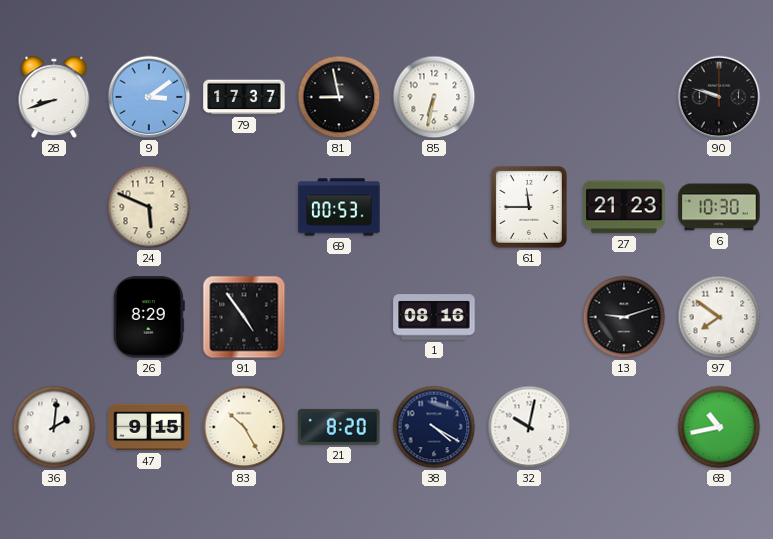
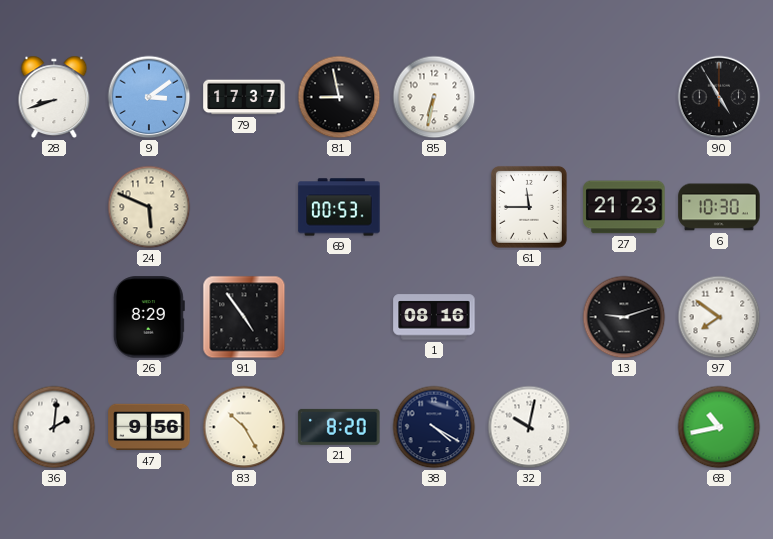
90: 9:48 -> 4:55 (719, 97)
47: 9:15 -> 9:56 (149, 427)
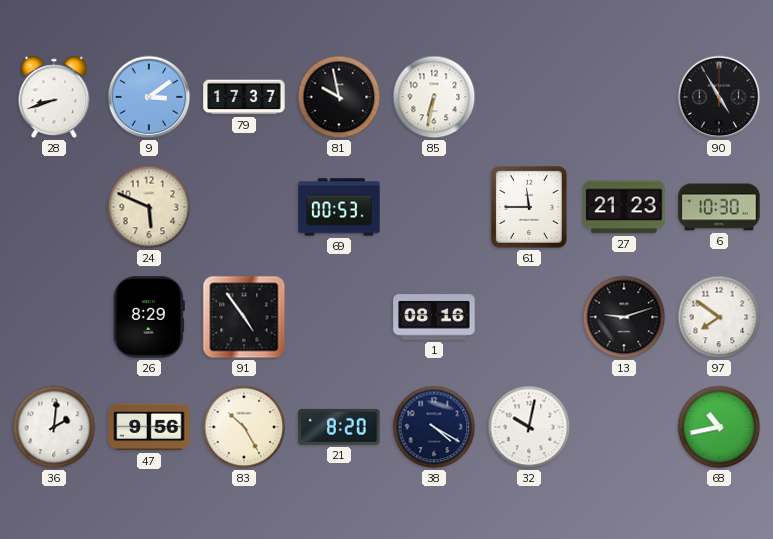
81: 8:58 -> 9:58 (339, 97)
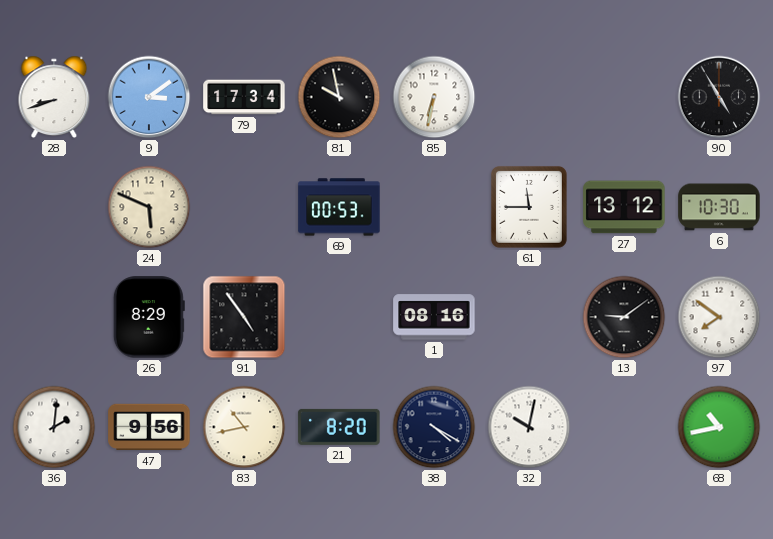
79: 17:37 -> 17:34 (244, 97)
27: 21:23 -> 13:12 (624, 207)
13: 9:12 -> 9:09 (624, 317)
83: 10:25 -> 10:43 (244, 427)
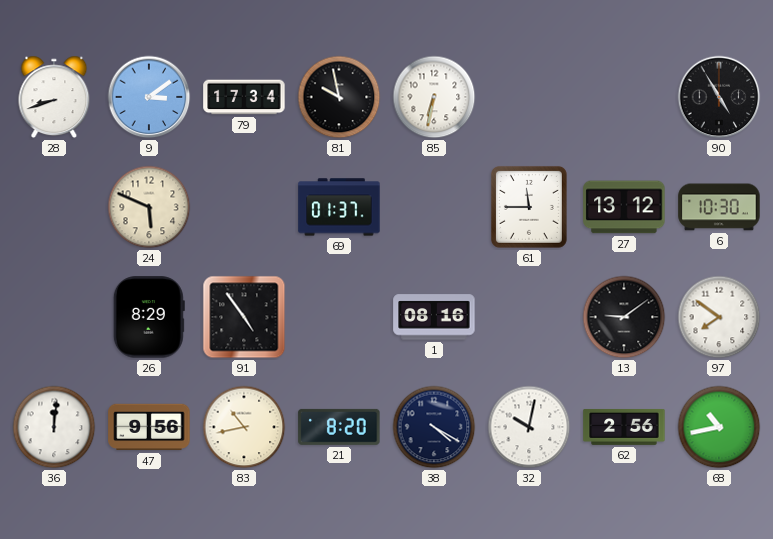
69: 00:53 -> 01:37 (339, 207)
36: 2:01 -> 12:01 (54, 427)
62: none -> 2:56 (624, 427)
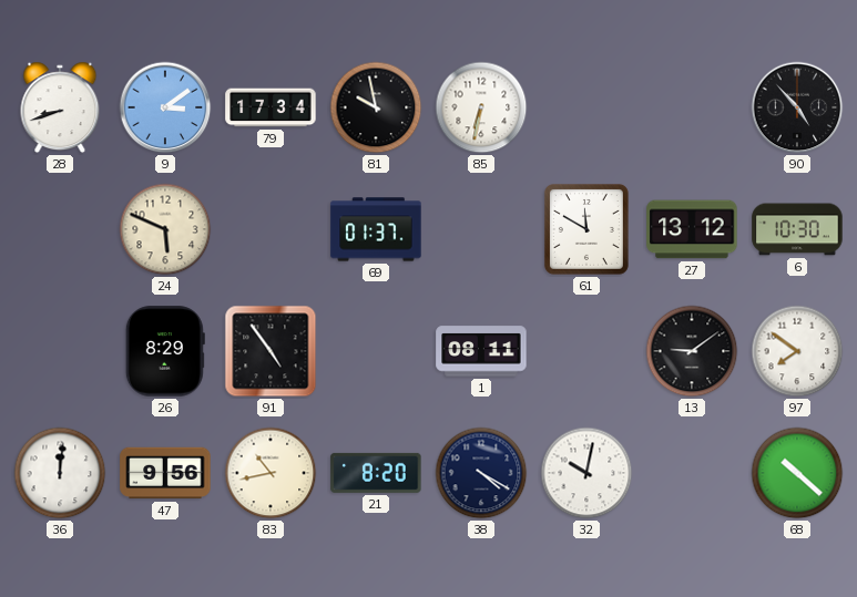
90: 4:55 -> 4:53 (797, 107)
61: 11:45 -> 11:50 (586, 229)
1: 08:16 -> 08:11 (481, 351)
62: 2:56 -> none (624, 427)
68: 10:43 -> 10:22 (797, 473)
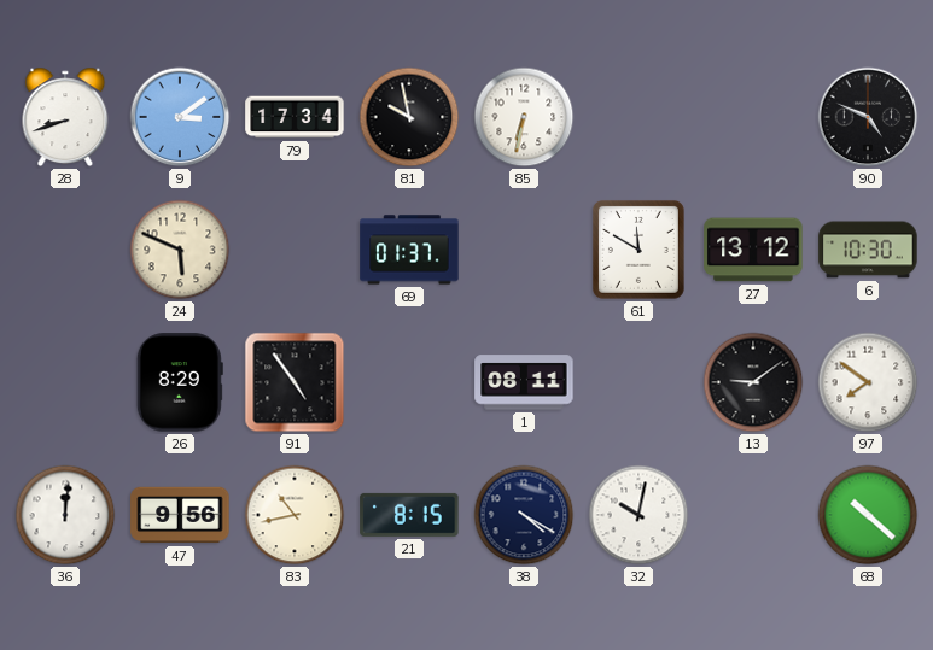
90: 4:53 -> 4:49 (868, 117)
21: 8:20 -> 8:15 (409, 515)
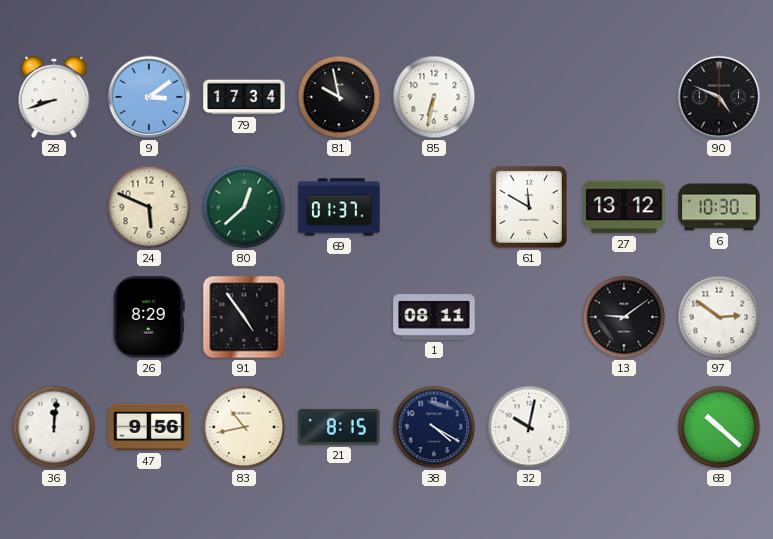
80: none -> 12:38 (244, 207)
97: 7:51 -> 2:51 (719, 317)
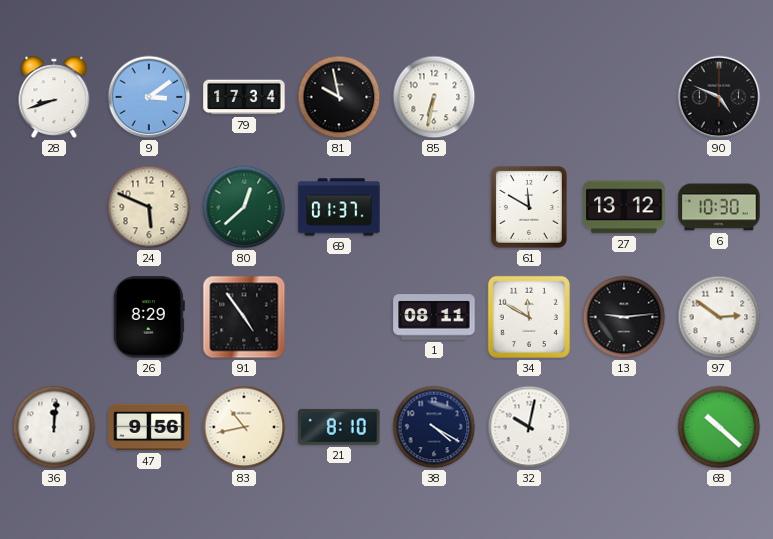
34: none -> 11:50 (529, 317)
13: 9:09 -> 9:14 (624, 317)
21: 8:15 -> 8:10 (339, 427)
